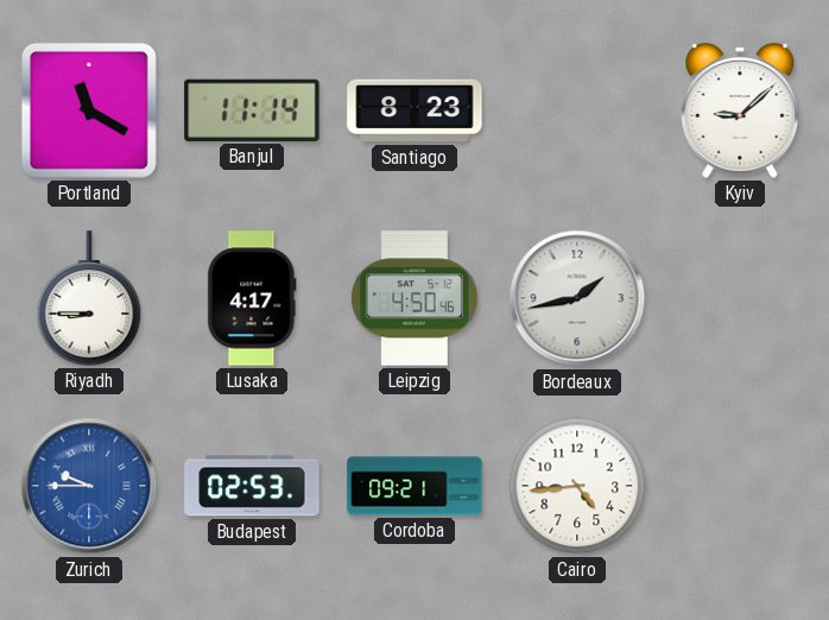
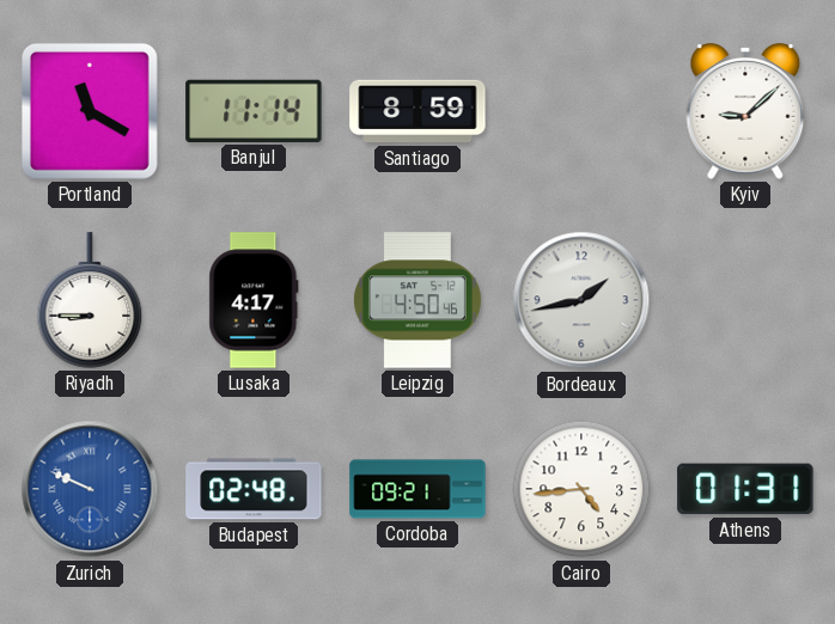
Santiago: 8:23 -> 8:59 (417, 111)
Zurich: 9:45 -> 9:49 (90, 489)
Budapest: 02:53 -> 02:48 (254, 489)
Athens: none -> 01:31 (745, 489)
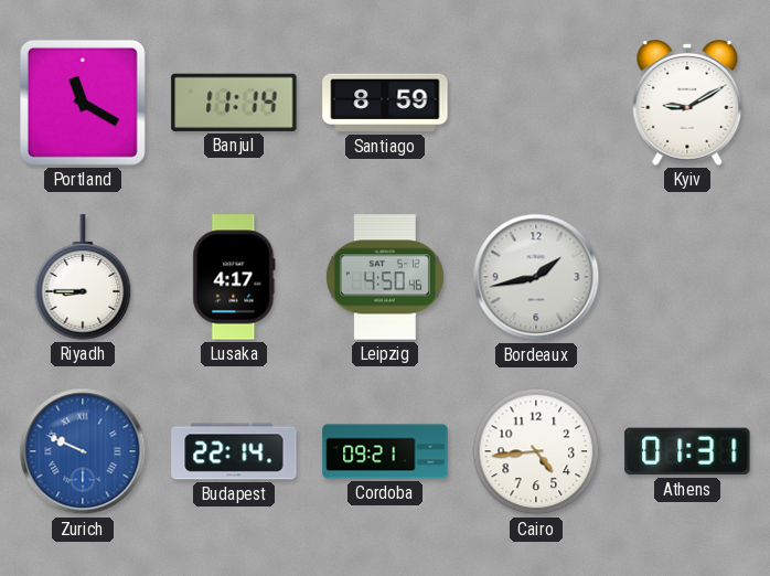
Kyiv: 9:08 -> 9:10 (687, 104)
Budapest: 02:48 -> 22:14 (234, 451)
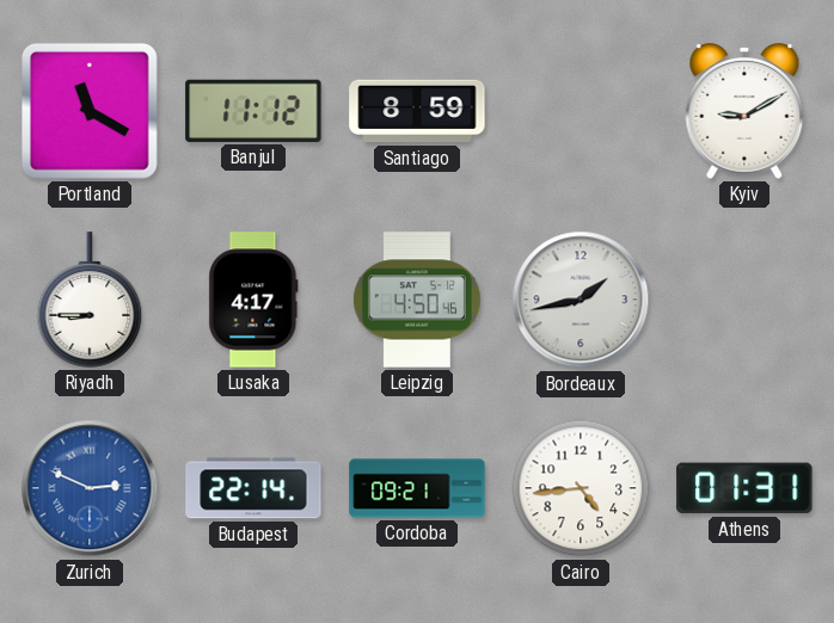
Banjul: 11:14 -> 11:12 (253, 111)
Zurich: 9:49 -> 2:49 (90, 488)
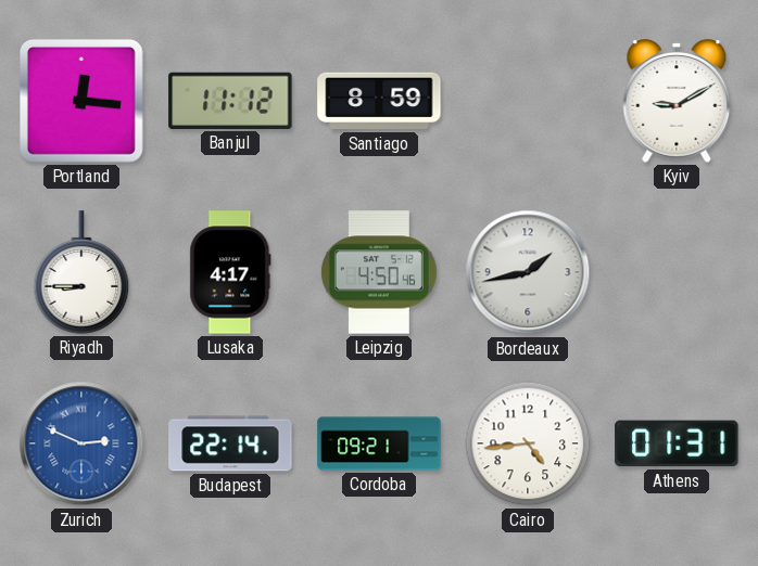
Portland: 11:20 -> 12:16 (81, 101)
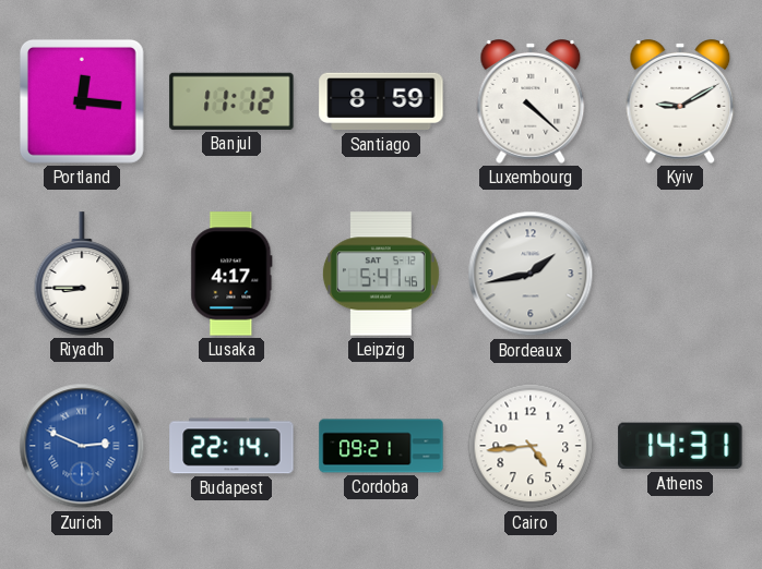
Luxembourg: none -> 4:22 (531, 102)
Leipzig: 4:50 -> 5:41 (381, 274)
Athens: 01:31 -> 14:31 (680, 446)
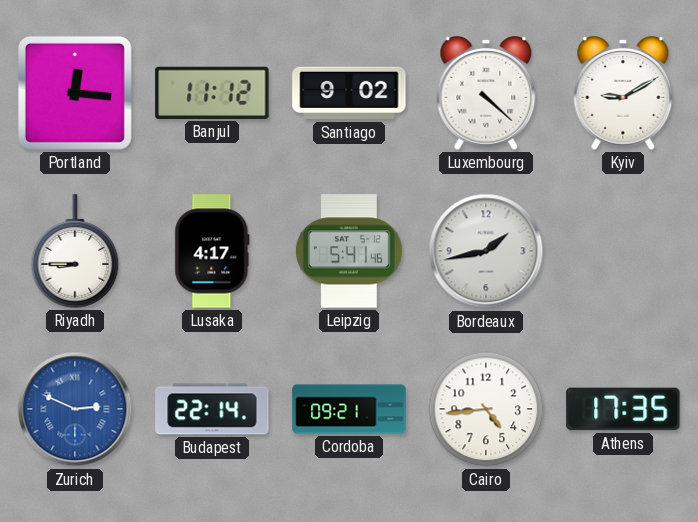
Santiago: 8:59 -> 9:02 (349, 93)
Athens: 14:31 -> 17:35 (623, 409)
